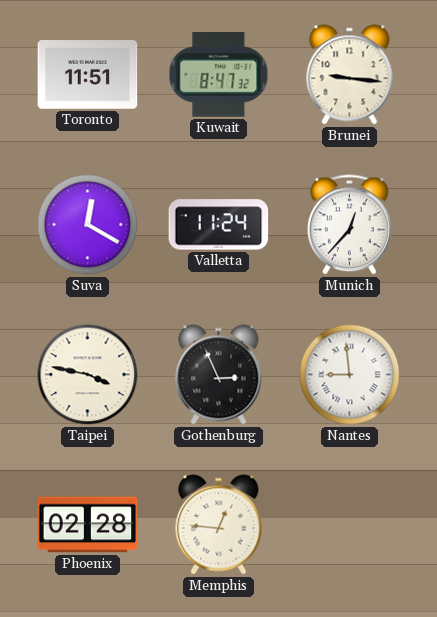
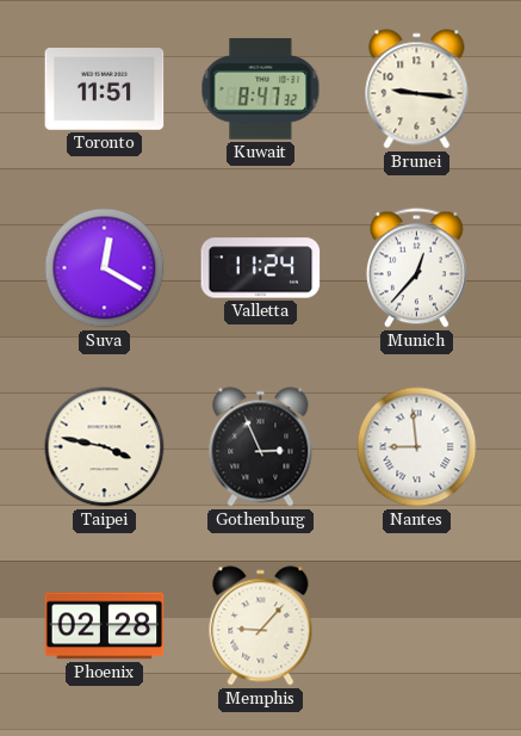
Memphis: 12:46 -> 9:07 (261, 626)
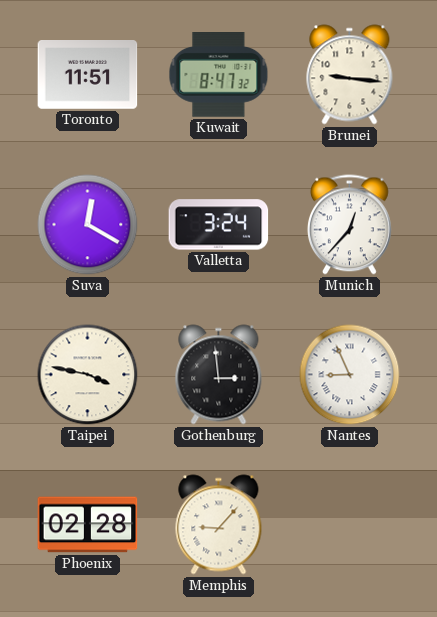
Valletta: 11:24 -> 3:24 (219, 225)
Gothenburg: 2:56 -> 2:59 (219, 375)
Nantes: 8:59 -> 8:56 (350, 375)
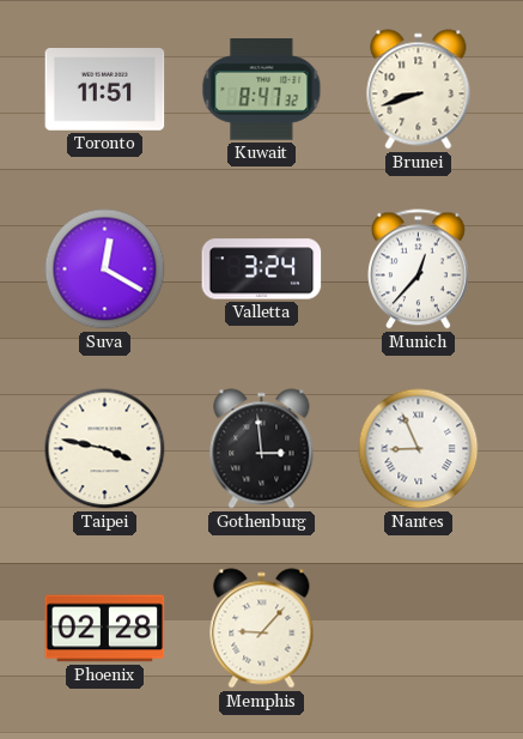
Brunei: 9:16 -> 8:42 (419, 90)
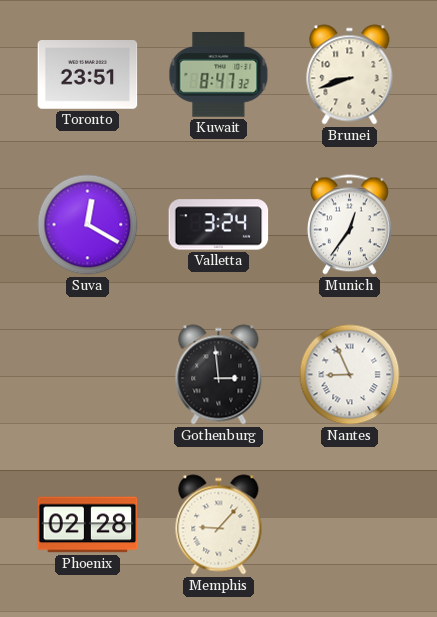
Toronto: 11:51 -> 23:51 (88, 75)
Munich: 12:37 -> 12:36 (349, 225)
Taipei: 3:47 -> none (105, 449)
